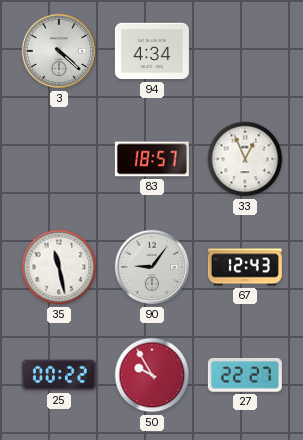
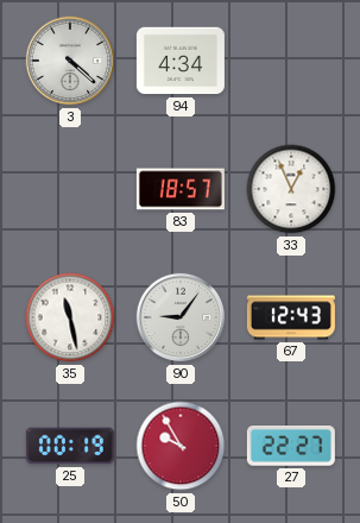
25: 00:22 -> 00:19 (70, 446)
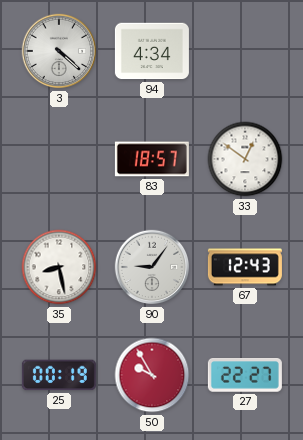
33: 12:56 -> 12:51 (245, 159)
35: 11:28 -> 8:28 (59, 267)
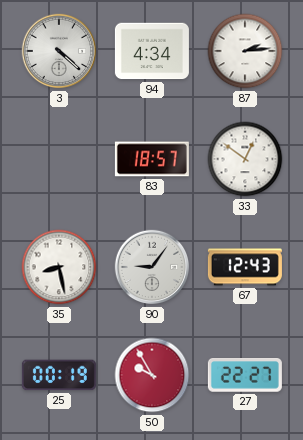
87: none -> 2:14 (245, 51)
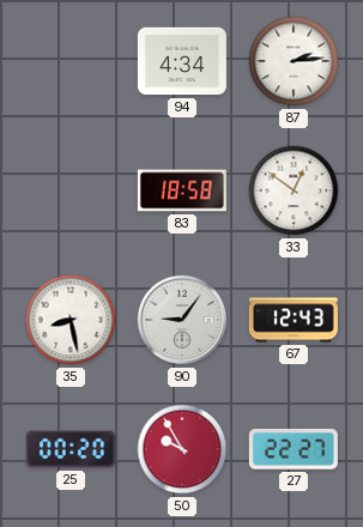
3: 4:22 -> none (59, 51)
83: 18:57 -> 18:58 (182, 190)
25: 00:19 -> 00:20 (71, 449)
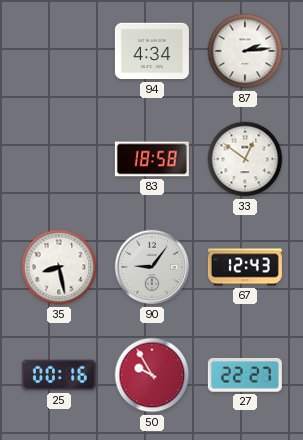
25: 00:20 -> 00:16 (59, 375)
